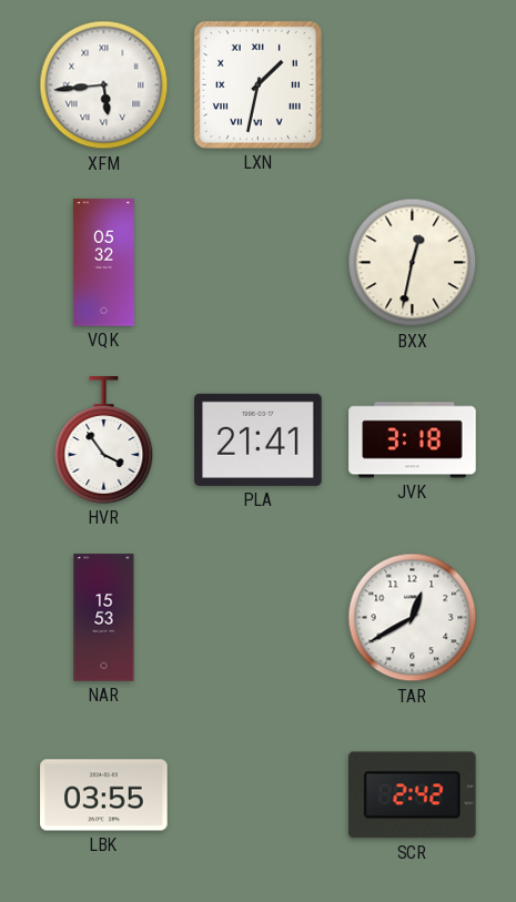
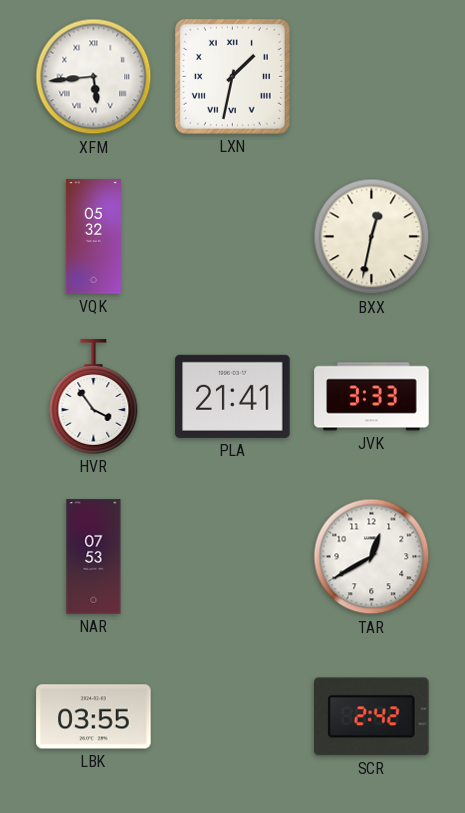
JVK: 3:18 -> 3:33 (372, 397)
NAR: 15:53 -> 07:53 (94, 557)
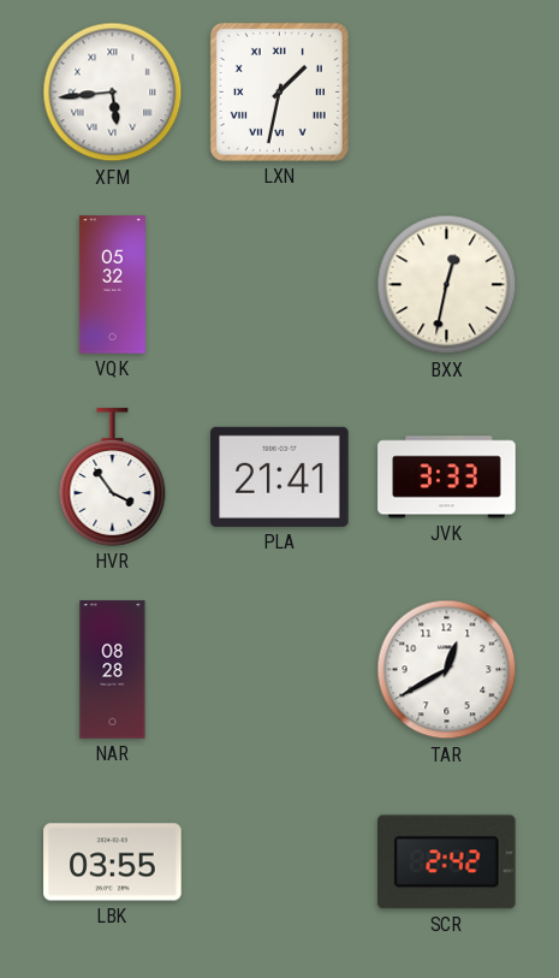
NAR: 07:53 -> 08:28 (113, 670)
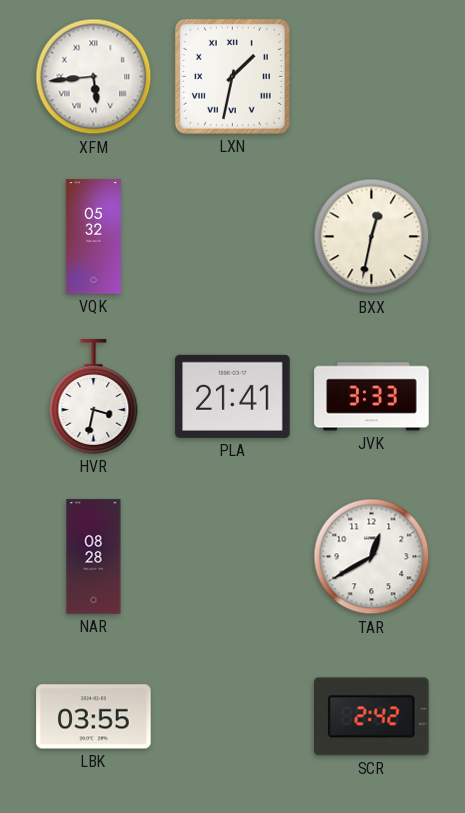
HVR: 3:54 -> 3:32 (94, 397)
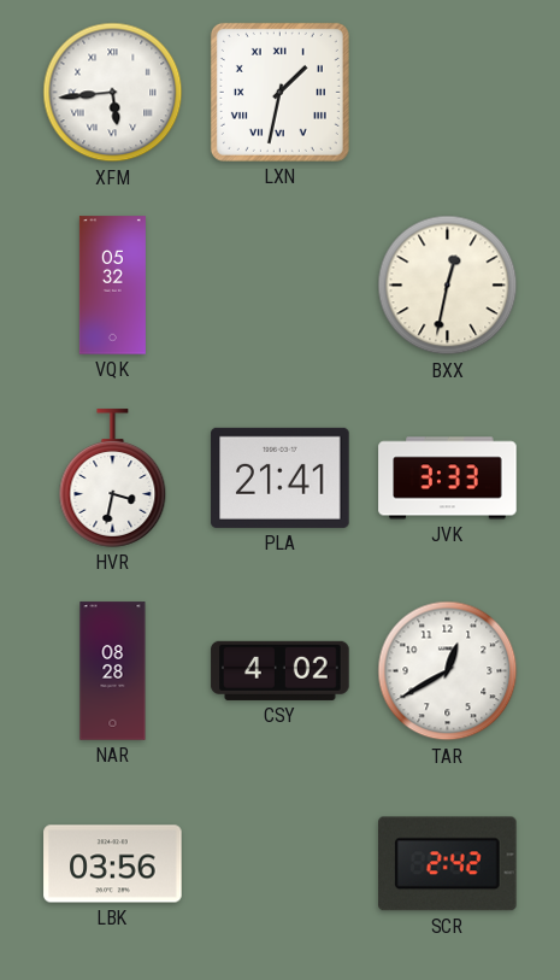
CSY: none -> 4:02 (281, 670)
LBK: 03:55 -> 03:56 (113, 864)
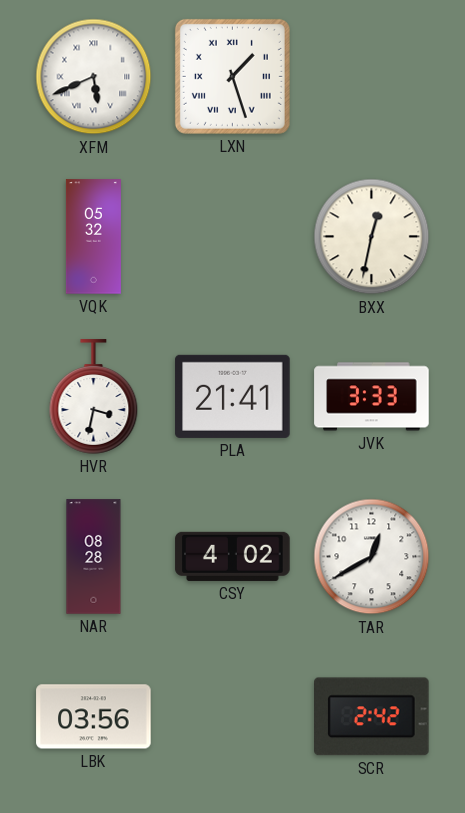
XFM: 5:44 -> 5:41 (94, 77)
LXN: 1:32 -> 1:27 (232, 76)
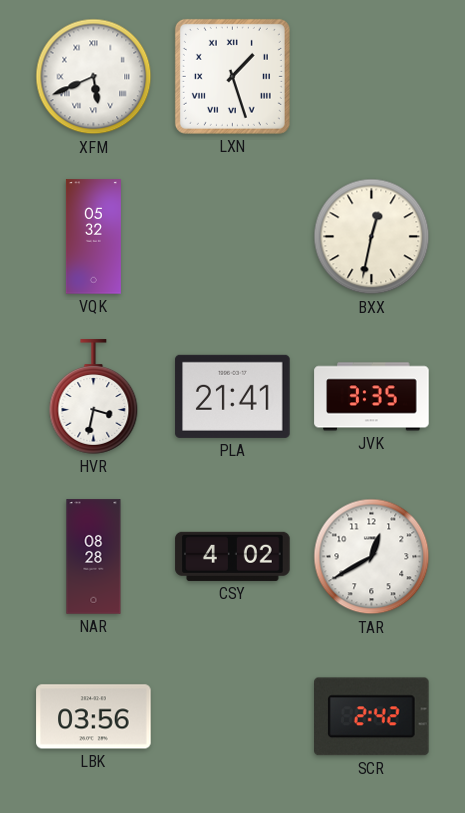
JVK: 3:33 -> 3:35 (372, 397)
